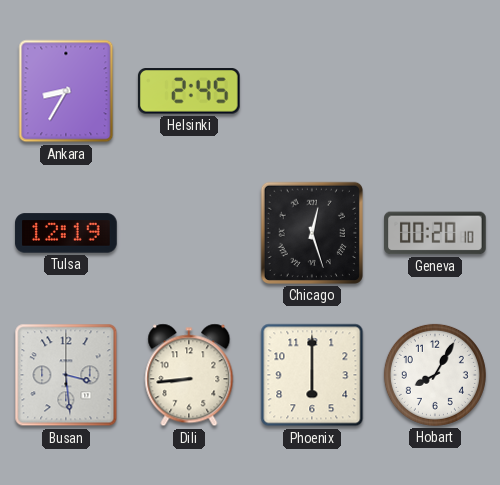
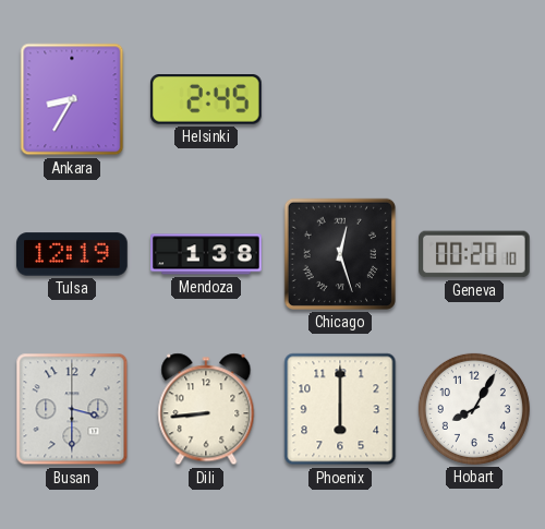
Mendoza: none -> 1:38 (206, 254)
Busan: 3:29 -> 3:30 (72, 409)
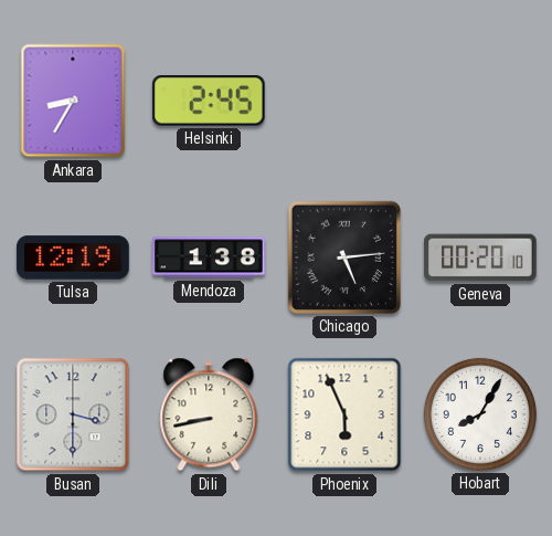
Chicago: 12:27 -> 5:14 (344, 258)
Dili: 8:44 -> 8:43 (209, 414)
Phoenix: 6:00 -> 5:56 (344, 414)
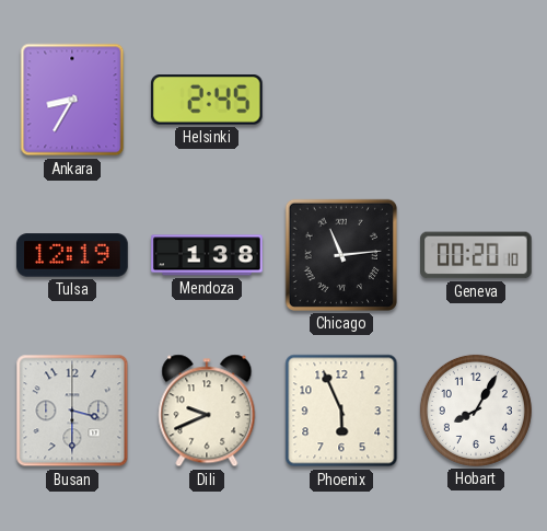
Chicago: 5:14 -> 11:14 (341, 255)
Dili: 8:43 -> 9:41 (207, 411)
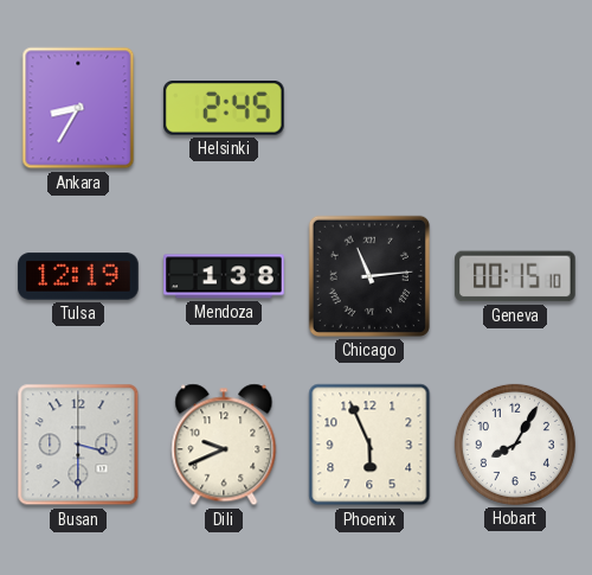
Geneva: 00:20 -> 00:15 (515, 276)
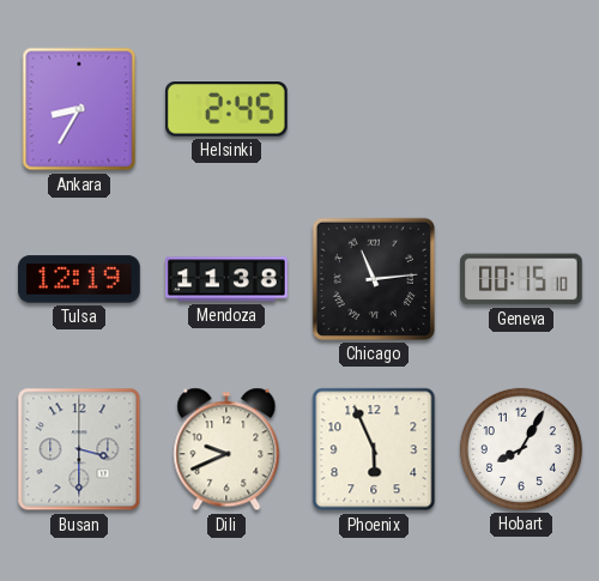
Mendoza: 1:38 -> 11:38 (226, 279)
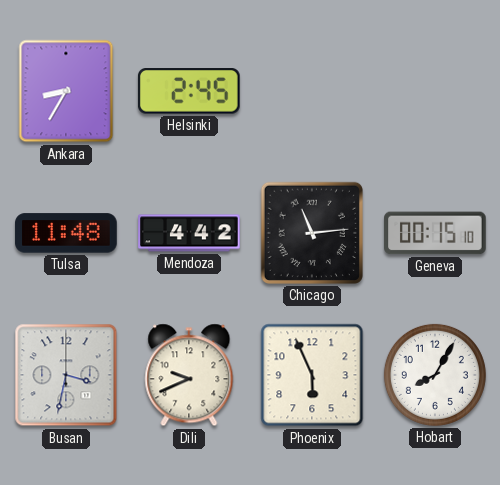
Tulsa: 12:19 -> 11:48 (66, 233)
Mendoza: 11:38 -> 4:42 (189, 233)
Busan: 3:30 -> 3:32 (66, 375)
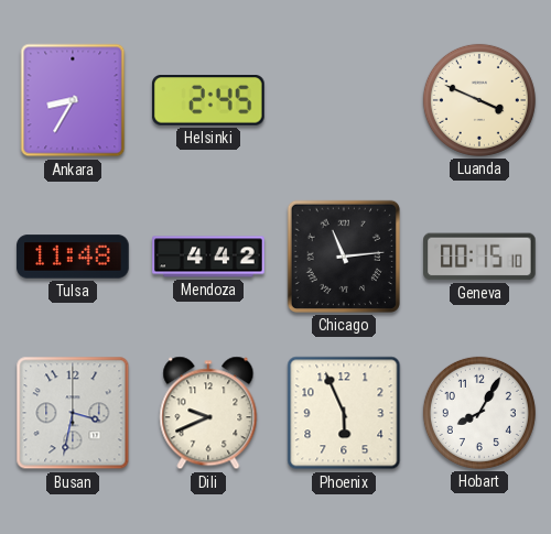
Luanda: none -> 3:49 (479, 100)
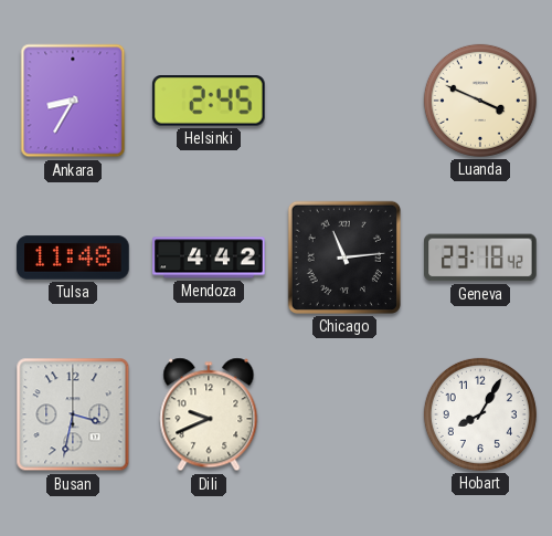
Geneva: 00:15 -> 23:18 (480, 258)
Phoenix: 5:56 -> none (344, 413)
